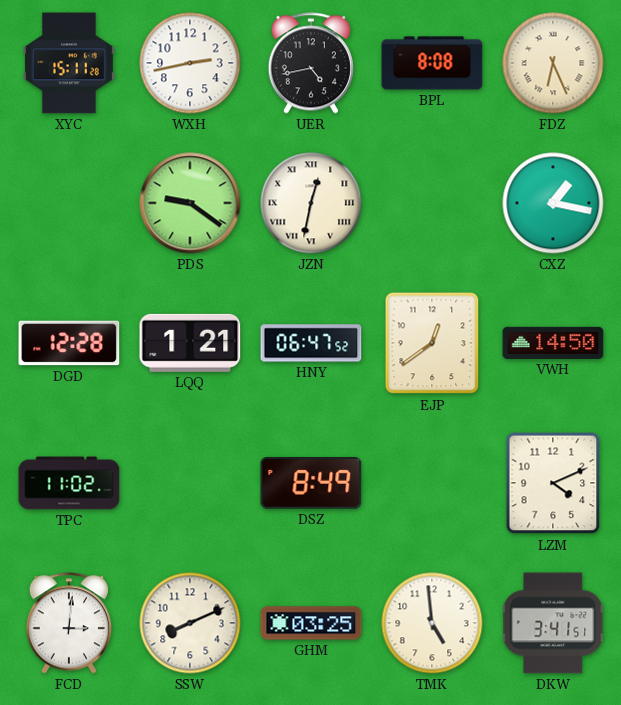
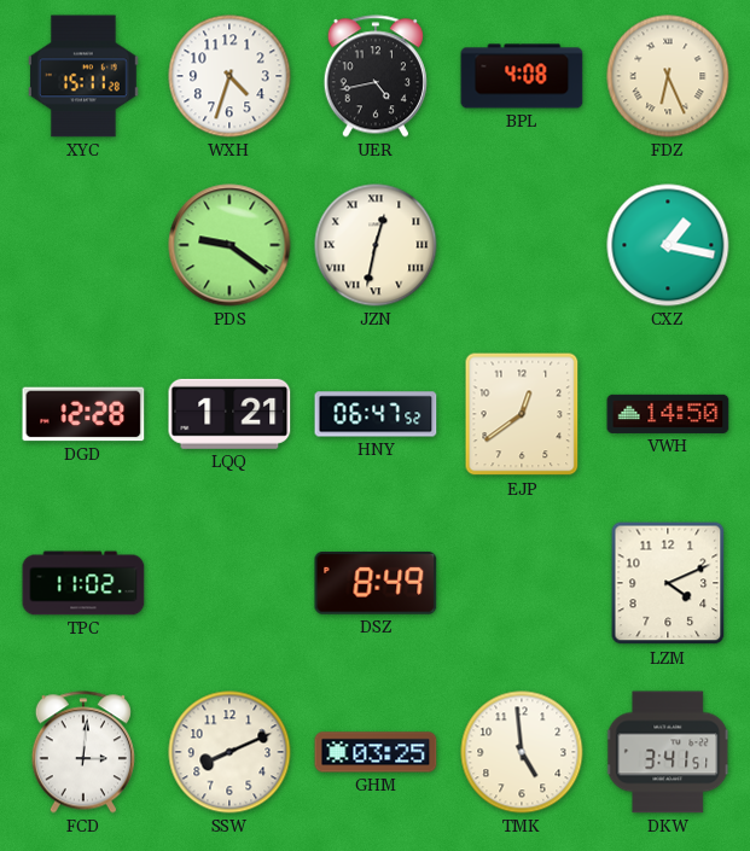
WXH: 2:43 -> 4:33 (229, 76)
BPL: 8:08 -> 4:08 (522, 76)
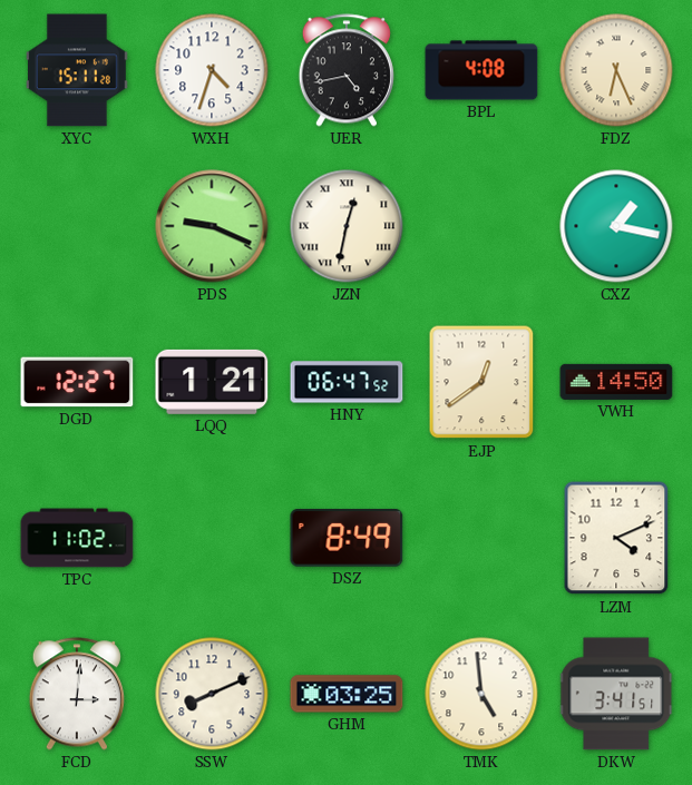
PDS: 9:21 -> 9:19 (212, 226)
DGD: 12:28 -> 12:27 (77, 382)
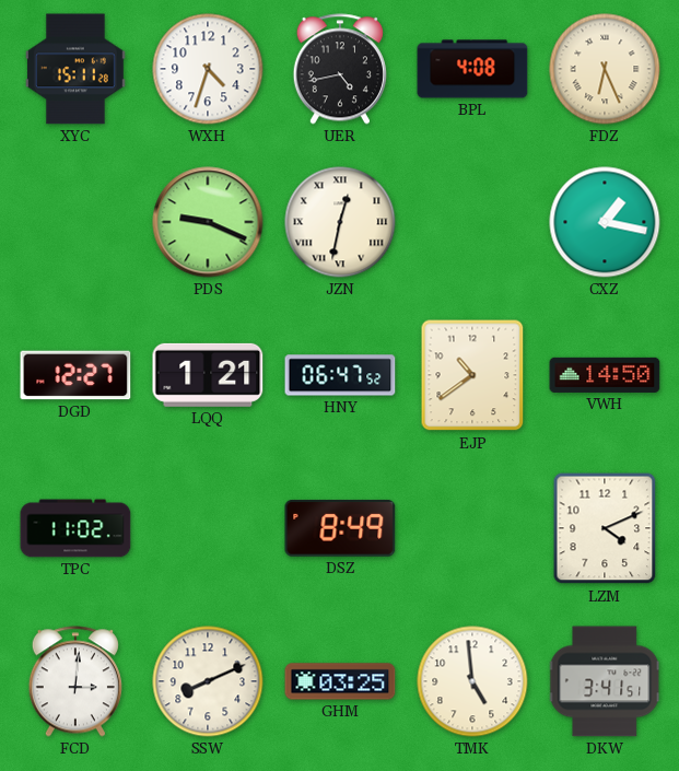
EJP: 12:39 -> 10:39 (472, 375)
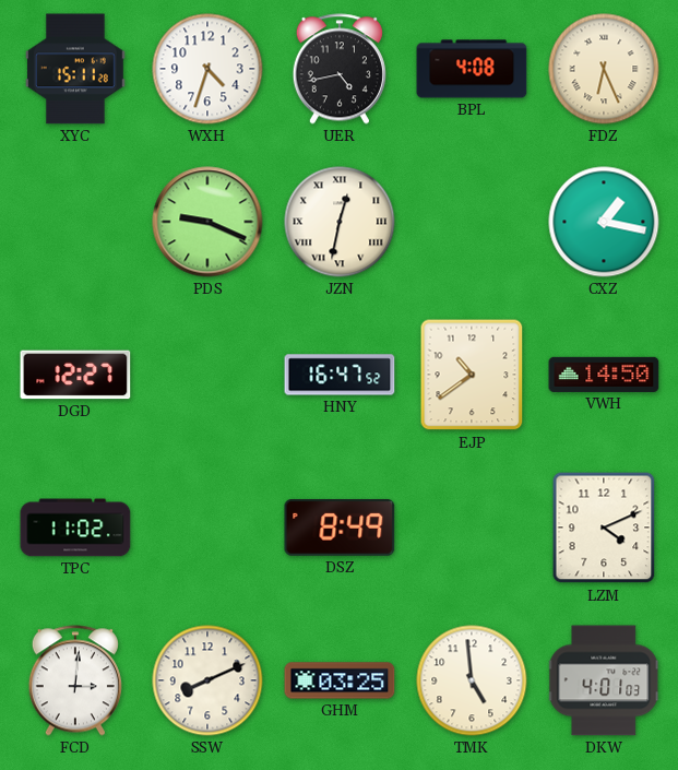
LQQ: 1:21 -> none (208, 375)
HNY: 06:47 -> 16:47 (340, 375)
DKW: 3:41 -> 4:01 (605, 680)
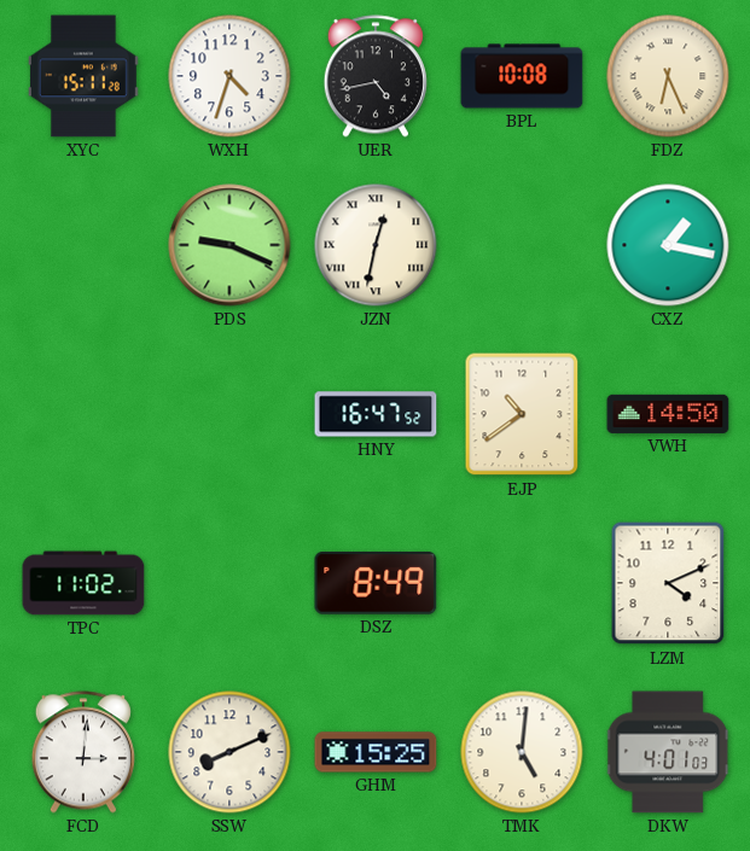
BPL: 4:08 -> 10:08 (522, 76)
DGD: 12:27 -> none (75, 375)
GHM: 03:25 -> 15:25 (376, 752)
TMK: 4:59 -> 5:01 (522, 752)
